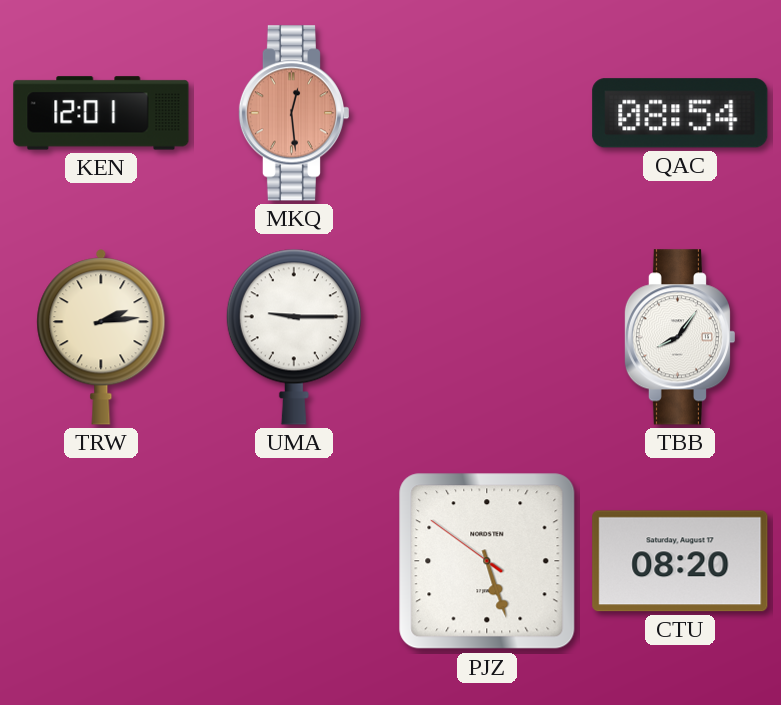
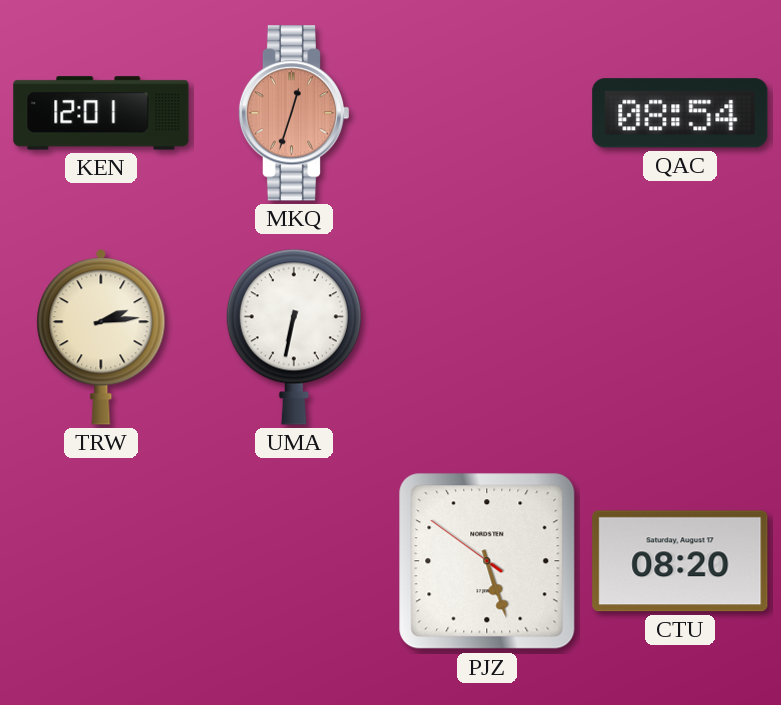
MKQ: 12:29 -> 12:33 (293, 113)
UMA: 9:15 -> 6:32 (294, 337)
TBB: 8:06 -> none (679, 337)
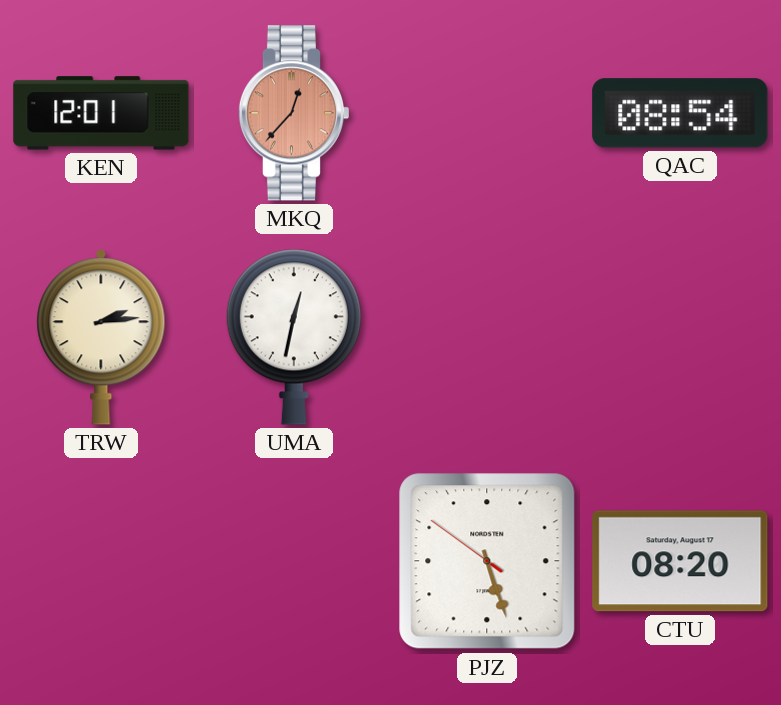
MKQ: 12:33 -> 12:37 (293, 113)
UMA: 6:32 -> 12:32 (294, 337)
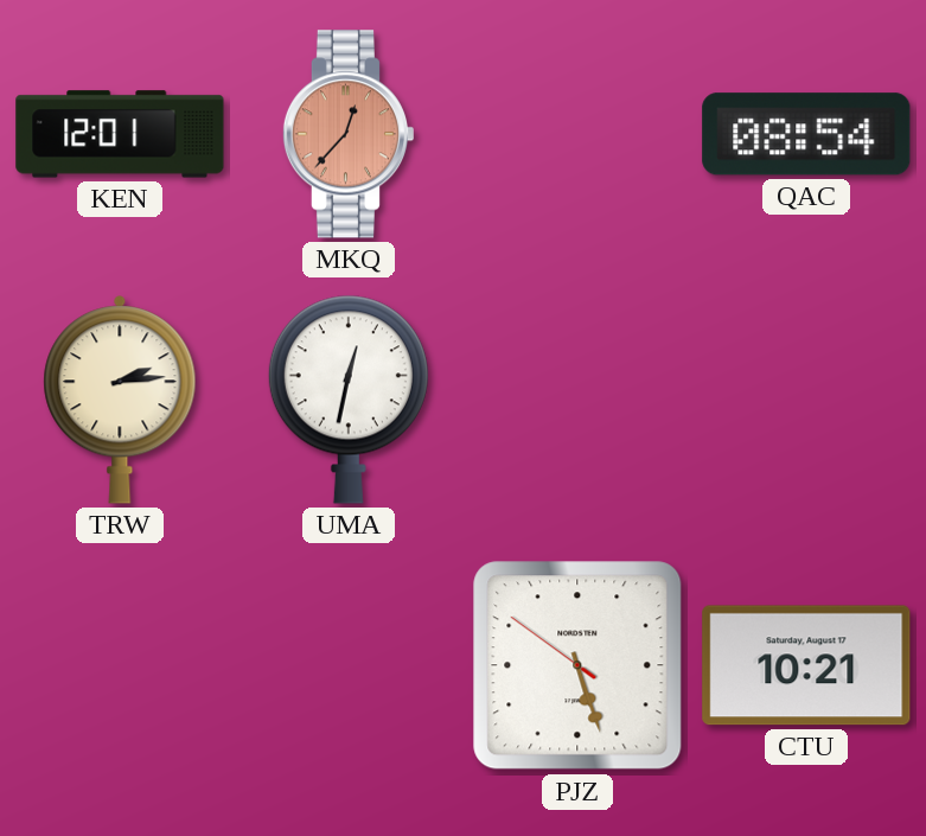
CTU: 08:20 -> 10:21 (806, 665)
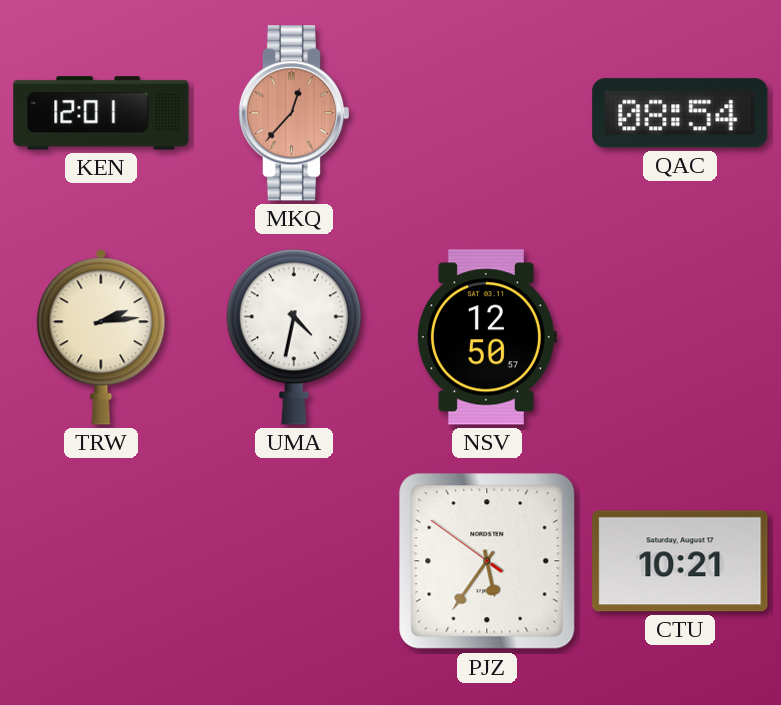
UMA: 12:32 -> 4:32 (294, 337)
NSV: none -> 12:50 (486, 337)
PJZ: 5:26 -> 5:35 (487, 561)
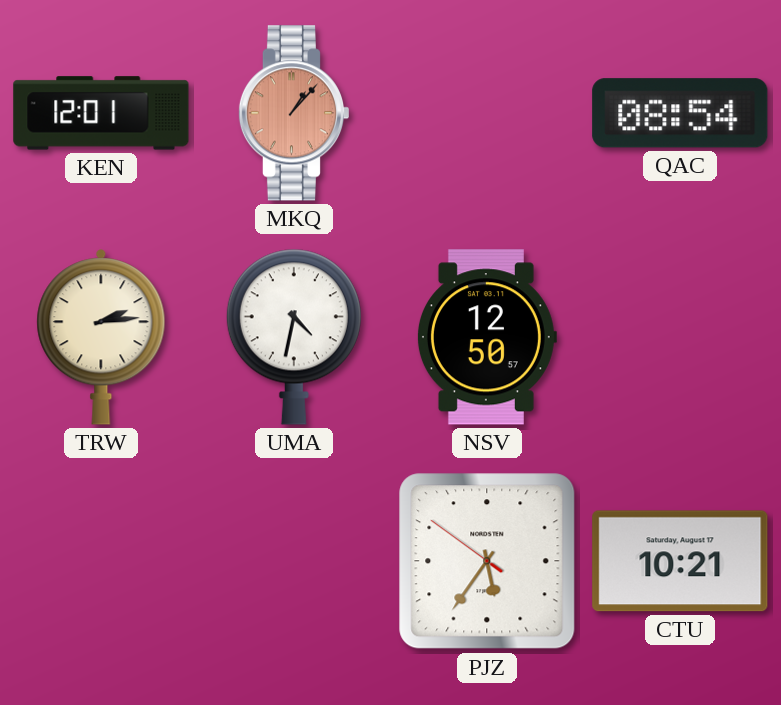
MKQ: 12:37 -> 1:07 (293, 113)
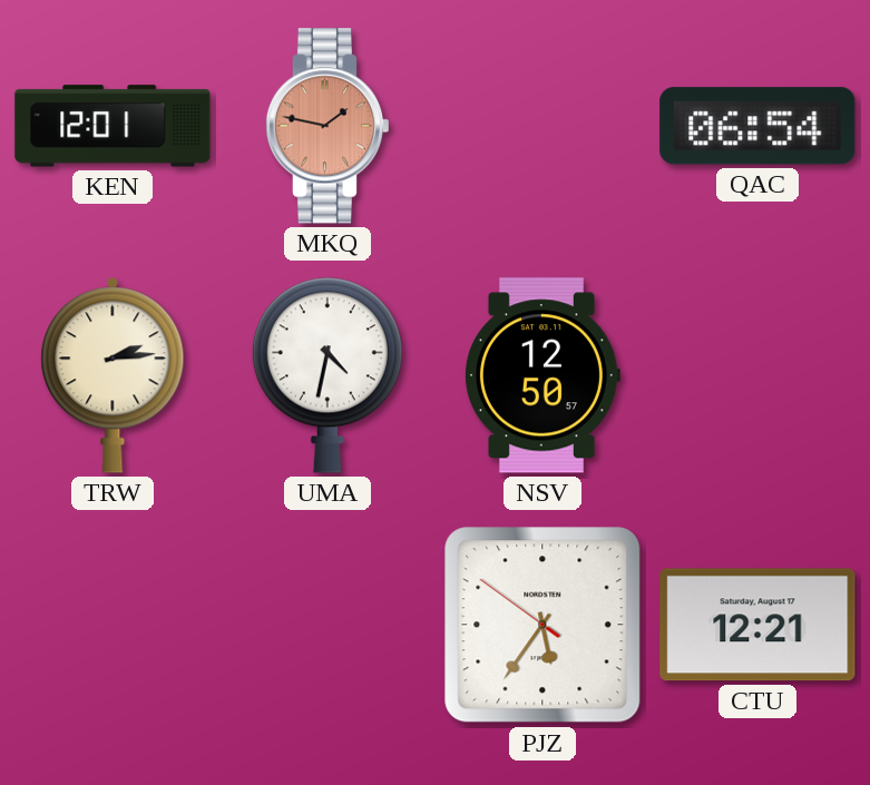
MKQ: 1:07 -> 1:47 (326, 126)
QAC: 08:54 -> 06:54 (757, 126)
CTU: 10:21 -> 12:21 (757, 625)
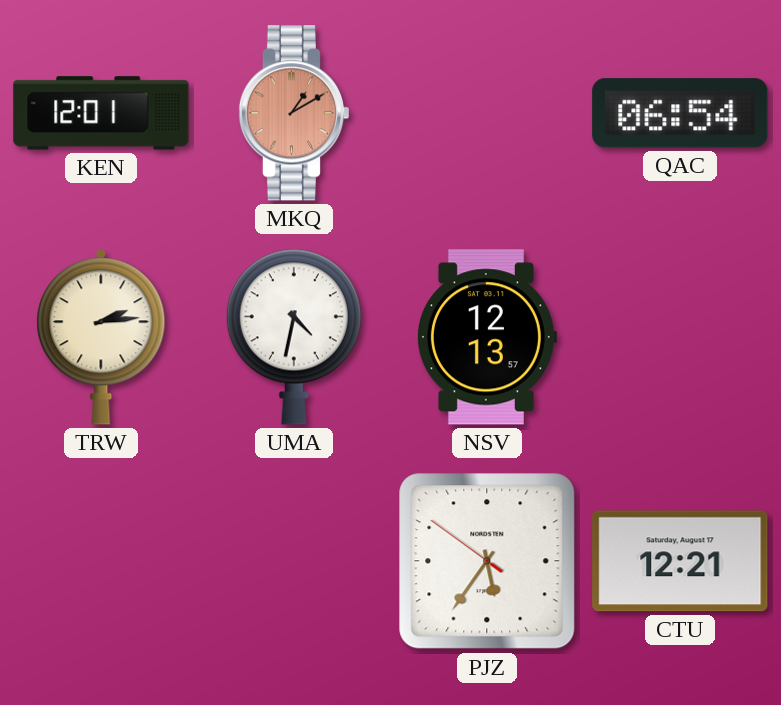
MKQ: 1:47 -> 1:10 (293, 113)
NSV: 12:50 -> 12:13 (486, 337)
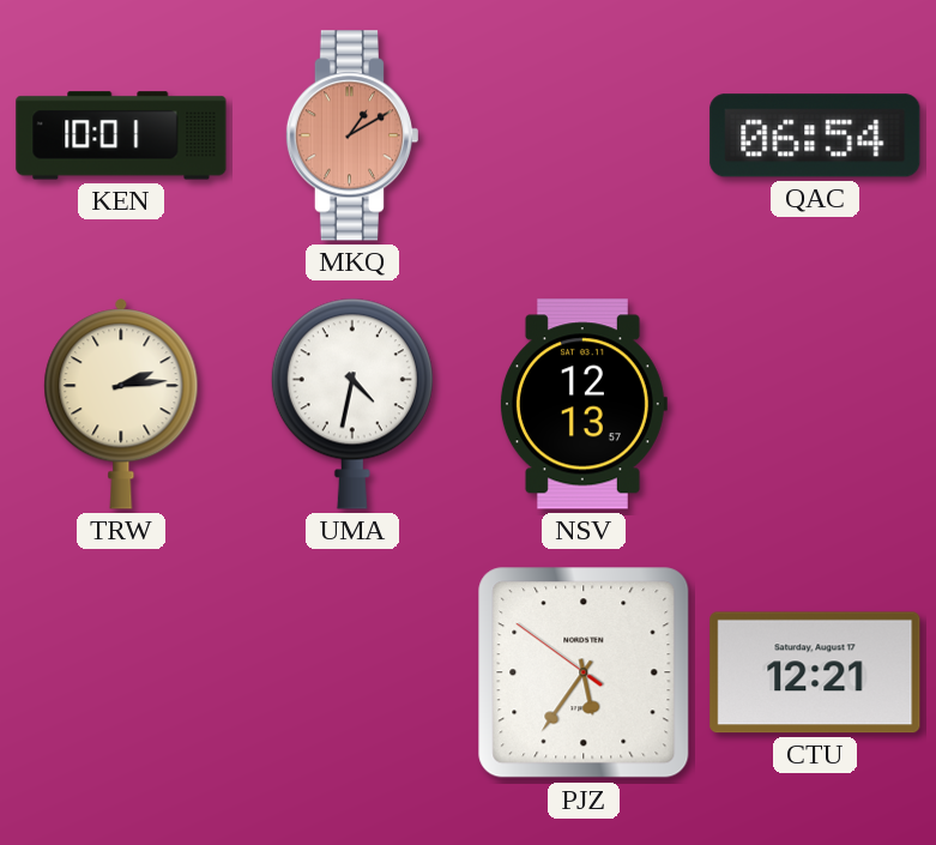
KEN: 12:01 -> 10:01 (121, 135)
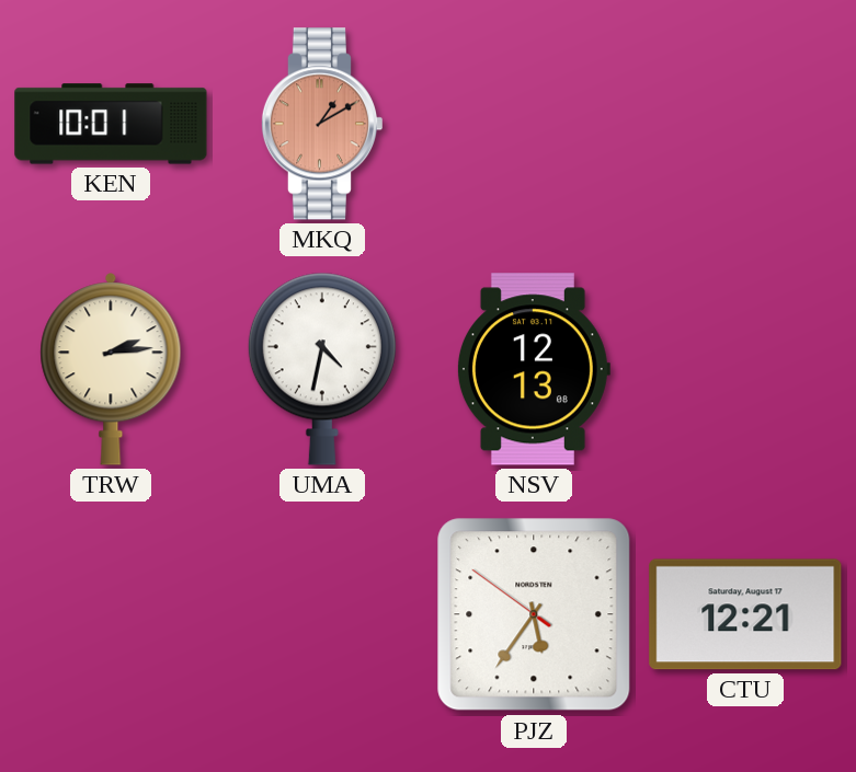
QAC: 06:54 -> none (815, 135)
NSV: 12:13:57 -> 12:13:08 (533, 369)
